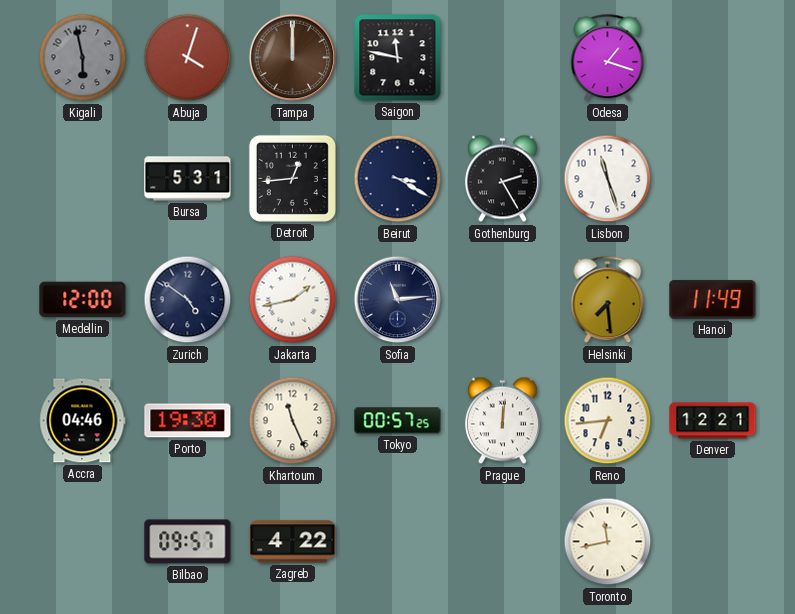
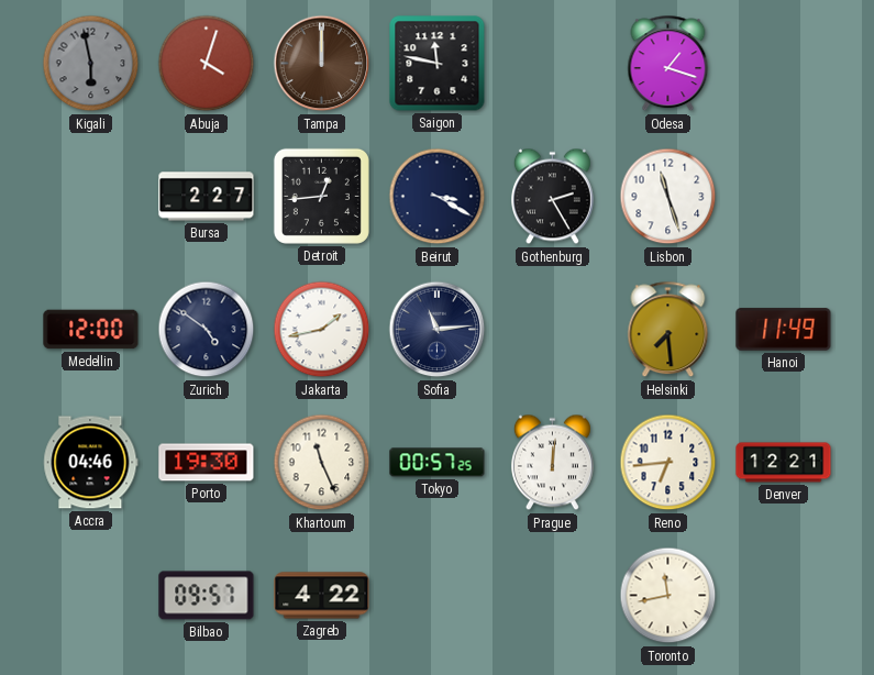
Bursa: 5:31 -> 2:27 (207, 197)
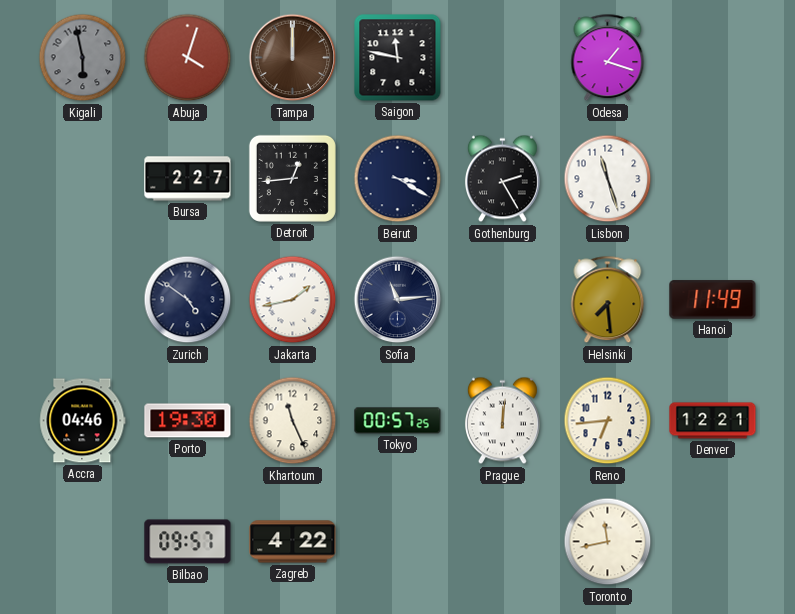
Medellin: 12:00 -> none (91, 330)
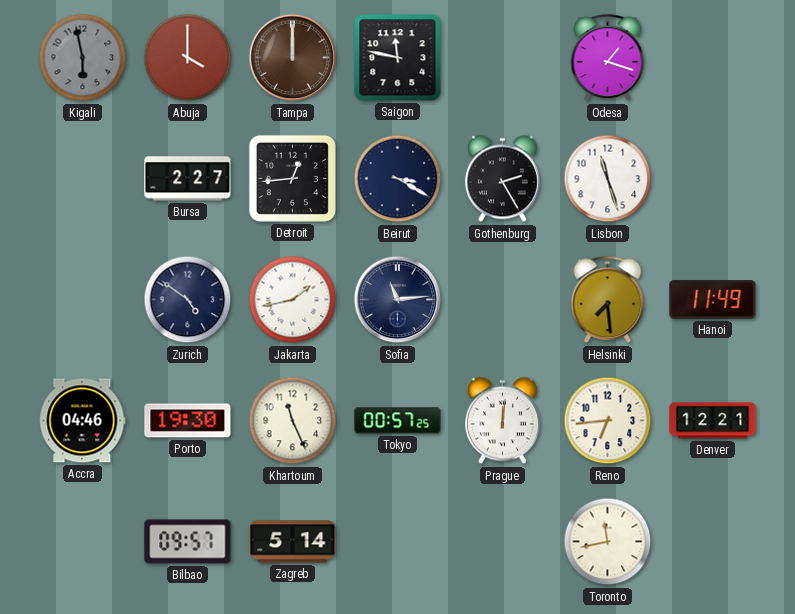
Abuja: 4:03 -> 4:00 (188, 58)
Zagreb: 4:22 -> 5:14 (293, 542)
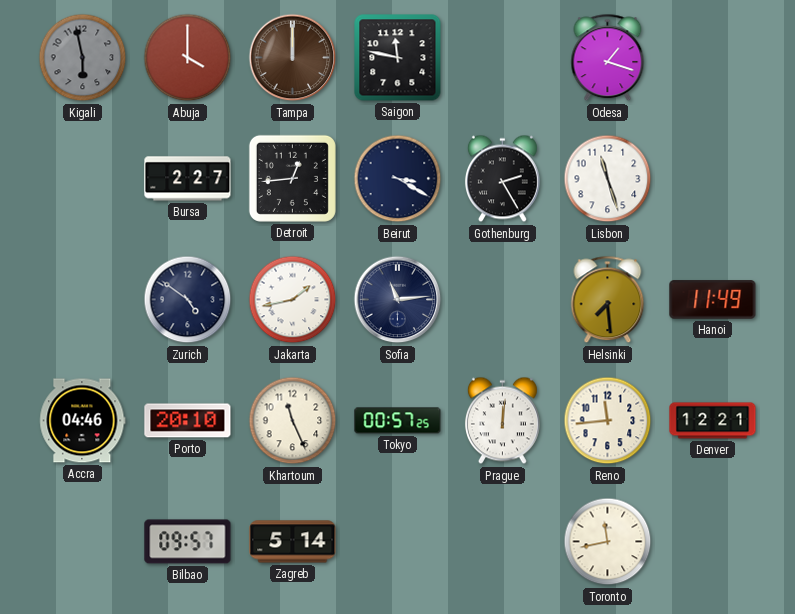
Porto: 19:30 -> 20:10 (188, 421)
Reno: 6:44 -> 11:44 (608, 421)
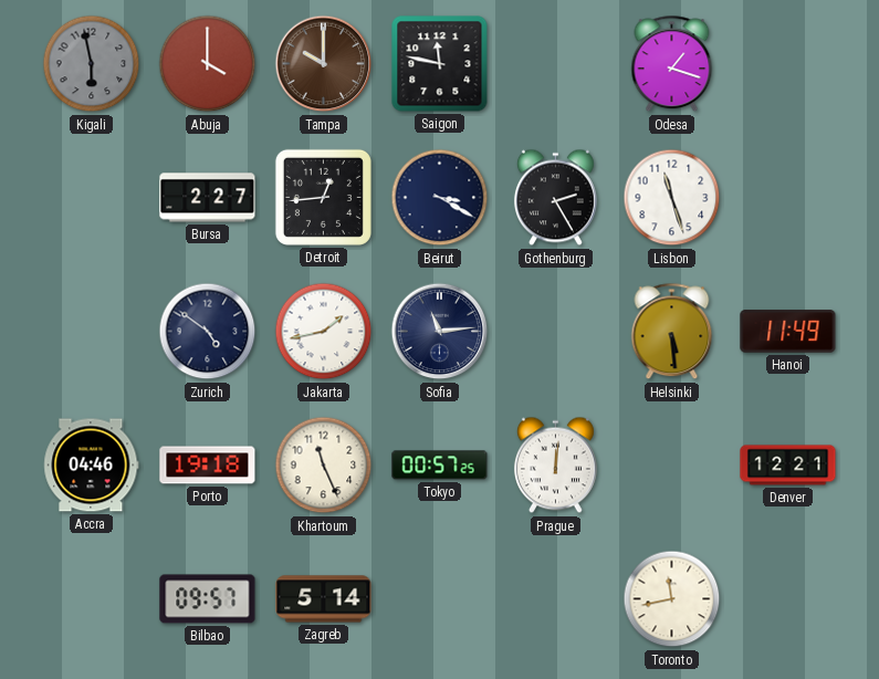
Tampa: 12:00 -> 10:00 (324, 64)
Helsinki: 7:29 -> 5:29 (672, 332)
Porto: 20:10 -> 19:18 (208, 466)
Reno: 11:44 -> none (608, 421)
